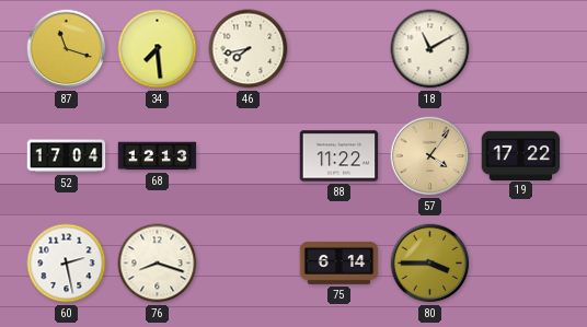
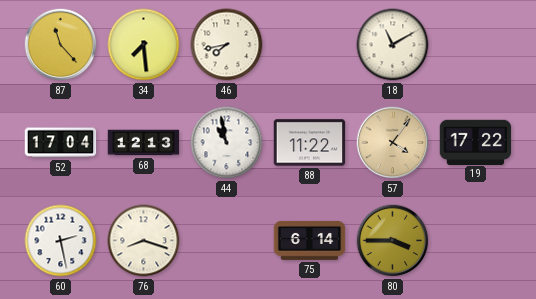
87: 11:18 -> 11:23 (61, 45)
44: none -> 10:58 (227, 143)
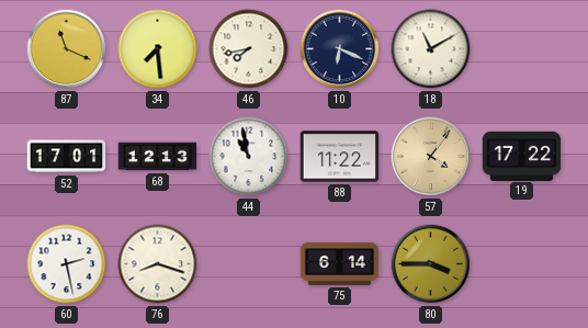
87: 11:23 -> 11:19 (67, 49)
10: none -> 6:19 (340, 49)
52: 17:04 -> 17:01 (67, 157)
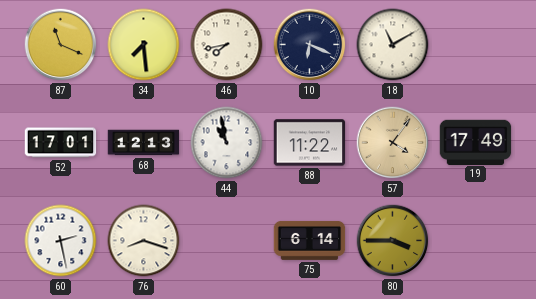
19: 17:22 -> 17:49 (476, 142)
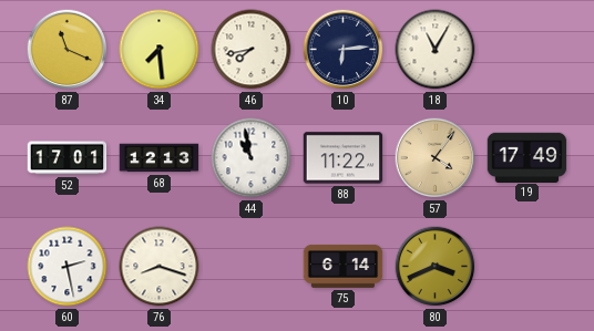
10: 6:19 -> 6:14 (344, 50)
18: 11:10 -> 11:05 (436, 50)
80: 3:45 -> 3:41 (436, 267)
